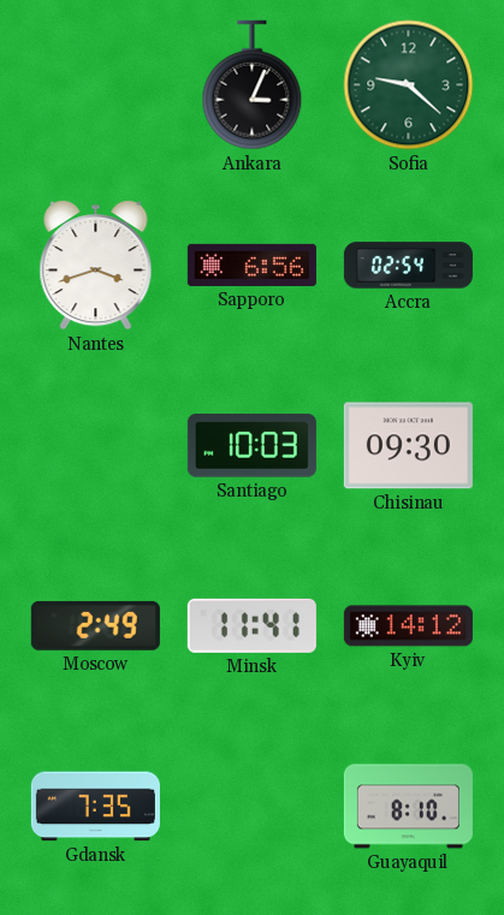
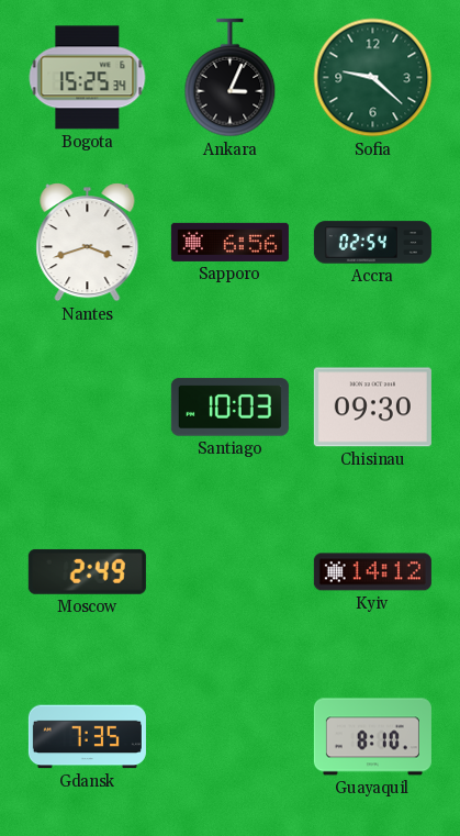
Bogota: none -> 15:25 (88, 78)
Minsk: 11:41 -> none (251, 625)
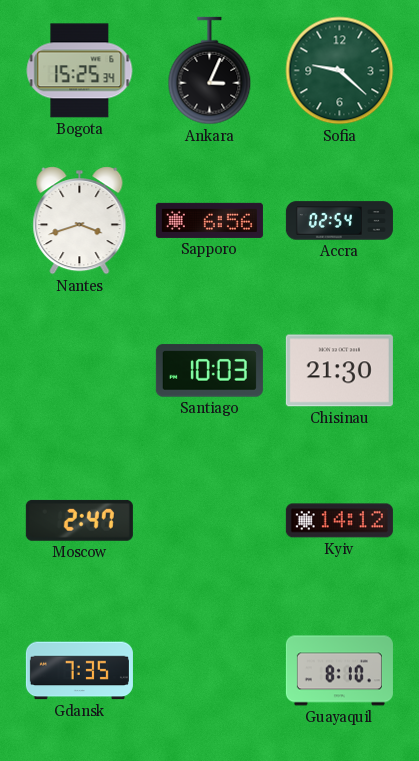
Chisinau: 09:30 -> 21:30 (339, 371)
Moscow: 2:49 -> 2:47 (79, 520)
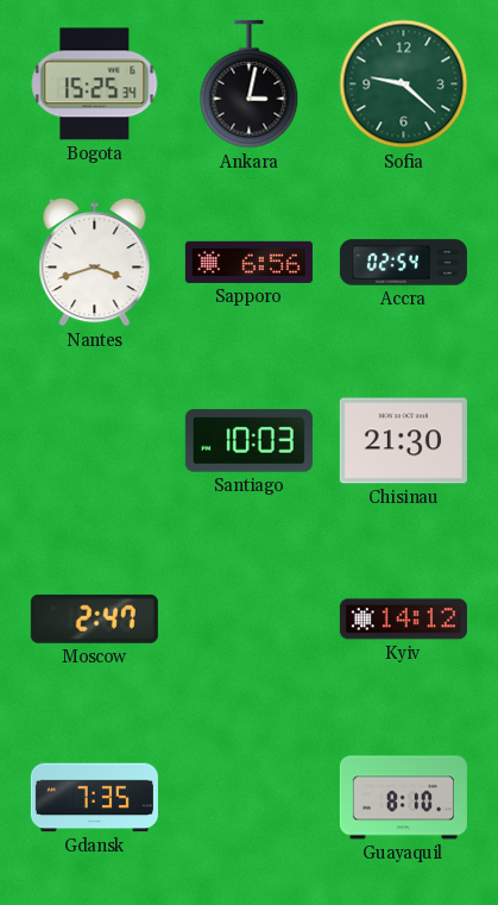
Ankara: 3:04 -> 3:02 (250, 84)
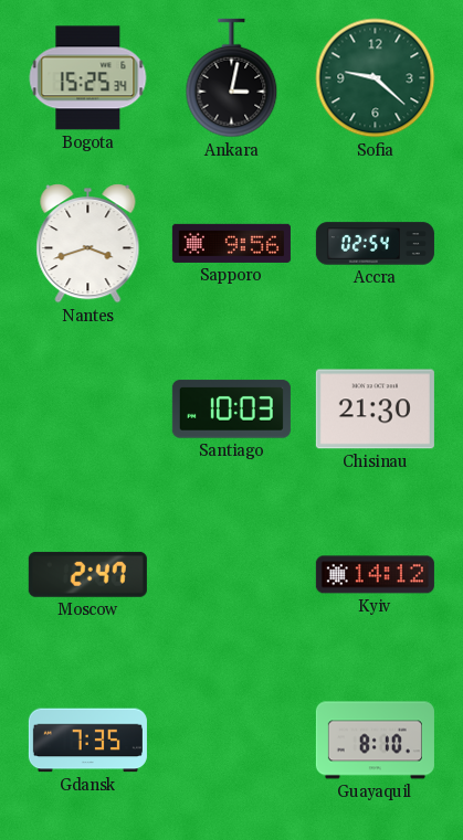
Sapporo: 6:56 -> 9:56 (231, 243)
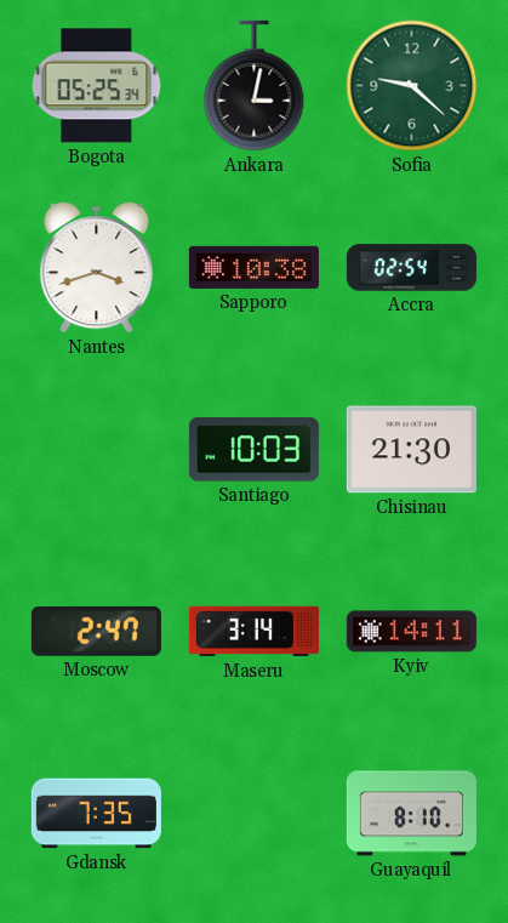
Bogota: 15:25 -> 05:25 (97, 86)
Sapporo: 9:56 -> 10:38 (253, 267)
Maseru: none -> 3:14 (253, 632)
Kyiv: 14:12 -> 14:11 (411, 632)
